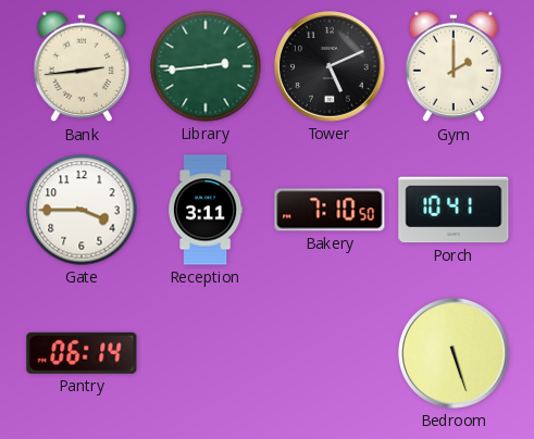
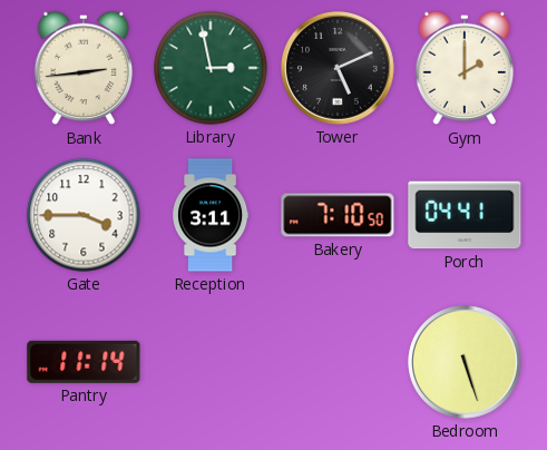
Library: 2:44 -> 2:58 (211, 68)
Porch: 10:41 -> 04:41 (465, 215)
Pantry: 06:14 -> 11:14 (84, 362)
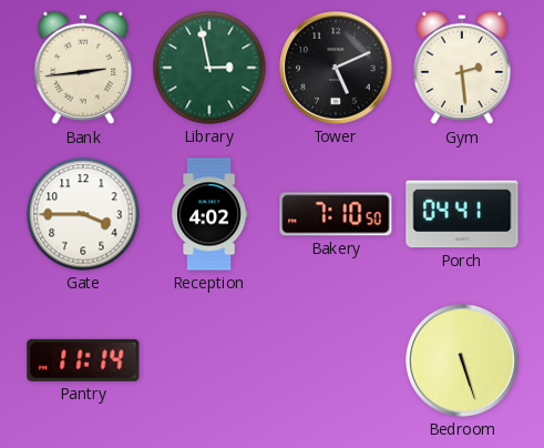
Gym: 2:00 -> 2:29 (462, 68)
Reception: 3:11 -> 4:02 (211, 214)
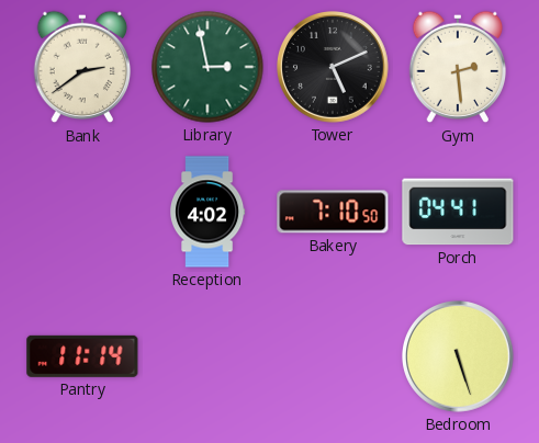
Bank: 2:44 -> 2:39 (82, 67)
Gate: 3:45 -> none (83, 214)
